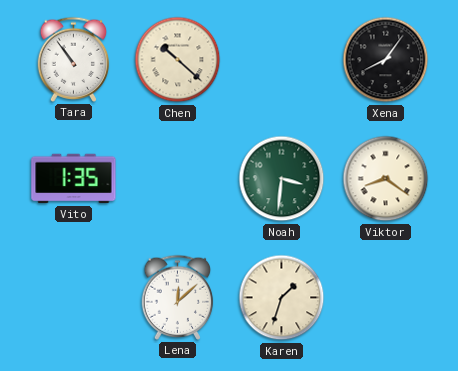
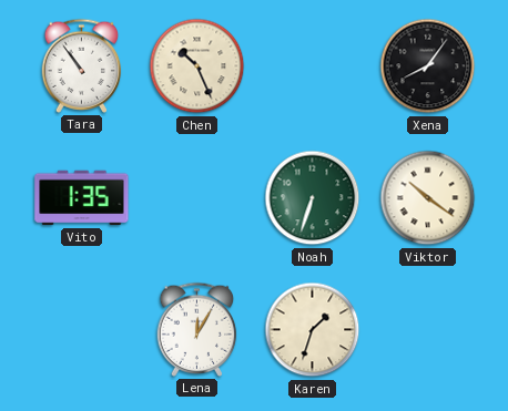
Chen: 10:22 -> 10:26 (197, 66)
Noah: 3:31 -> 6:33 (313, 198)
Viktor: 8:21 -> 10:21 (428, 198)
Lena: 12:08 -> 12:05 (197, 329)
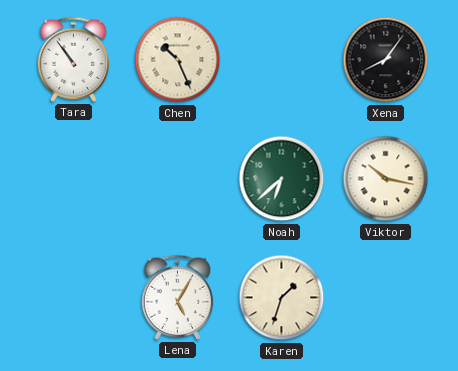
Vito: 1:35 -> none (82, 198)
Noah: 6:33 -> 6:38 (282, 179)
Viktor: 10:21 -> 10:17 (386, 179)
Lena: 12:05 -> 5:05 (178, 297)
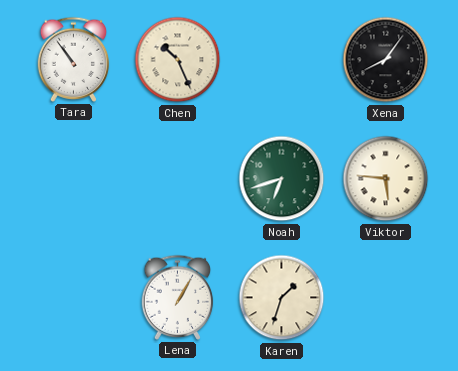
Noah: 6:38 -> 6:42 (282, 179)
Viktor: 10:17 -> 5:46 (386, 179)
Lena: 5:05 -> 1:05 (178, 297)
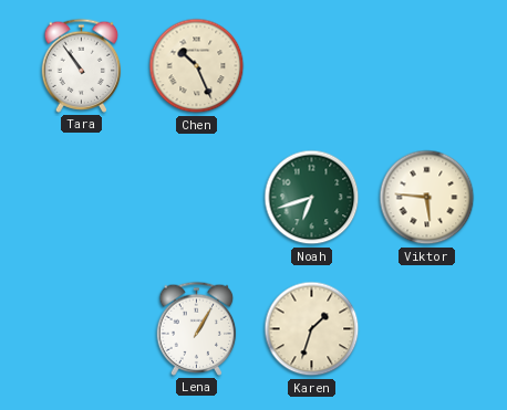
Xena: 8:06 -> none (386, 60)
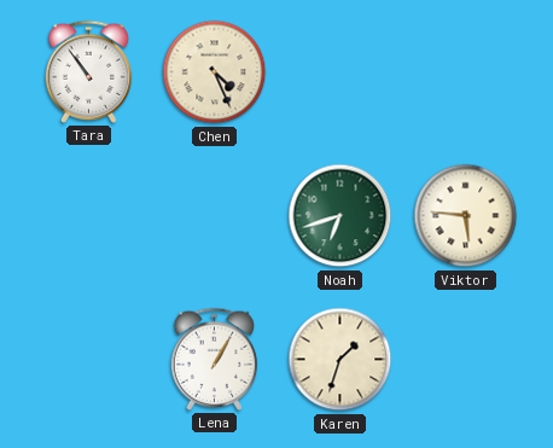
Chen: 10:26 -> 4:26 (215, 72)
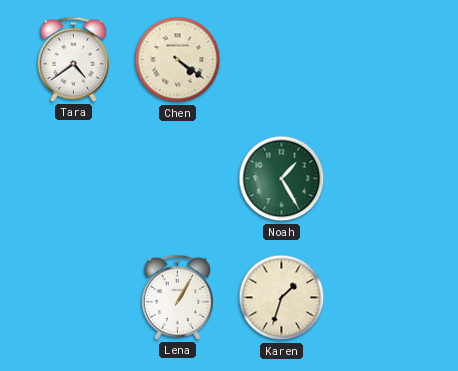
Tara: 10:54 -> 4:39 (74, 59)
Chen: 4:26 -> 4:21 (178, 60)
Noah: 6:42 -> 1:25 (282, 179)
Viktor: 5:46 -> none (466, 216)
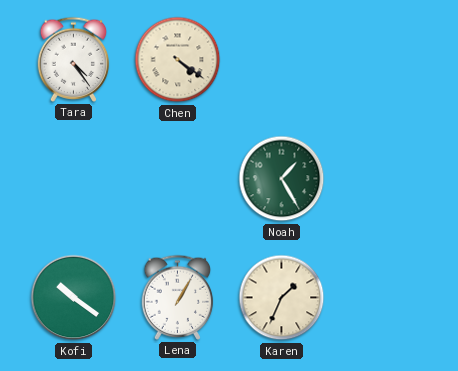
Tara: 4:39 -> 4:24 (74, 59)
Kofi: none -> 10:21 (74, 298)
Karen: 1:33 -> 1:34 (282, 298)
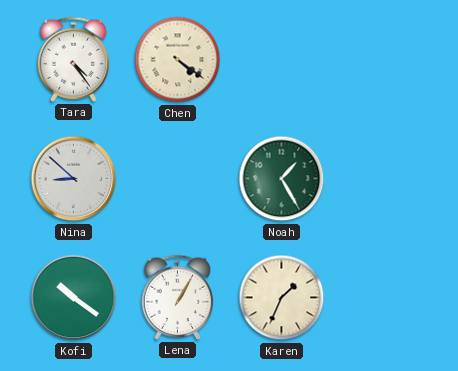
Nina: none -> 8:52 (74, 179)
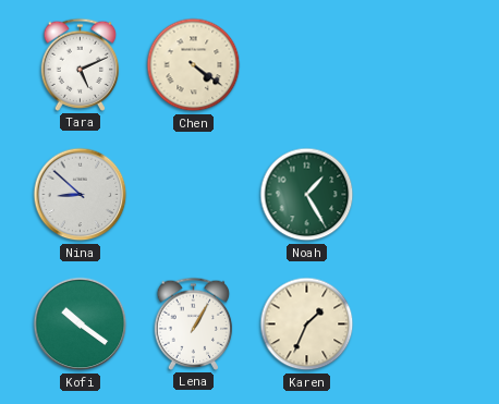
Tara: 4:24 -> 5:11 (81, 64)
